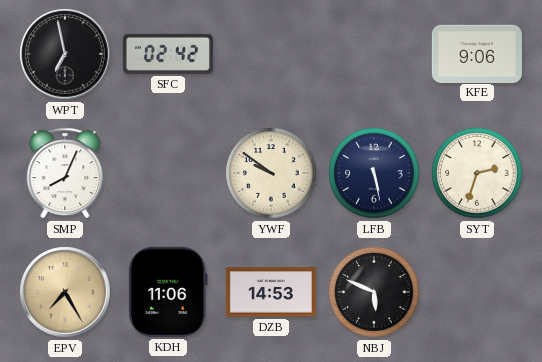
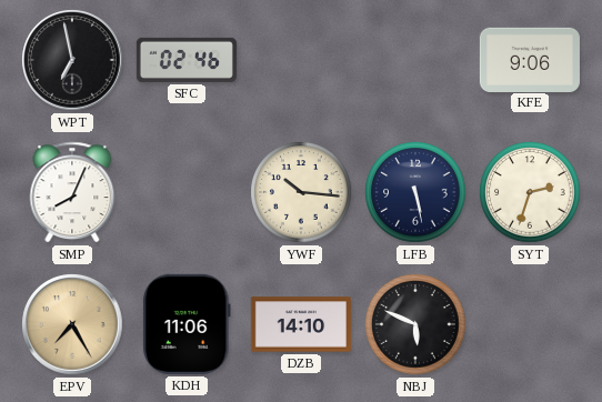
SFC: 02:42 -> 02:46 (187, 60)
YWF: 9:51 -> 10:16 (301, 192)
DZB: 14:53 -> 14:10 (301, 324)
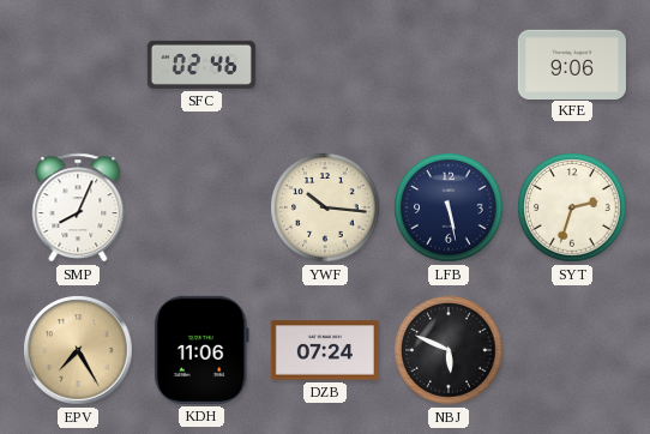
WPT: 6:58 -> none (72, 60)
DZB: 14:10 -> 07:24 (325, 350)
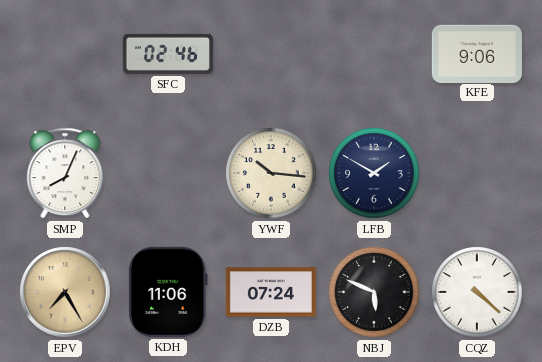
LFB: 5:28 -> 1:50 (374, 173)
SYT: 2:33 -> none (572, 207)
CQZ: none -> 4:22 (477, 292)
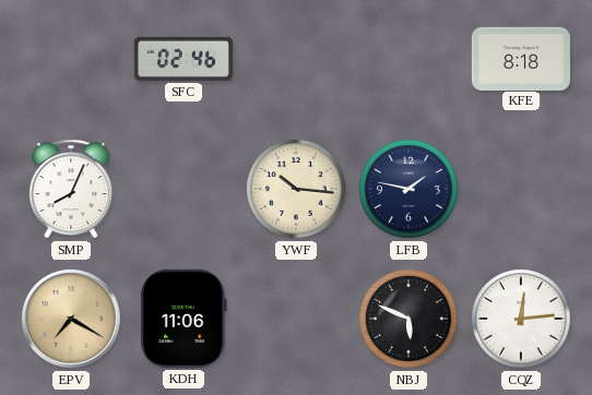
KFE: 9:06 -> 8:18 (521, 58)
LFB: 1:50 -> 1:47 (409, 189)
EPV: 7:25 -> 7:20 (71, 319)
DZB: 07:24 -> none (271, 292)
CQZ: 4:22 -> 12:14 (521, 319)
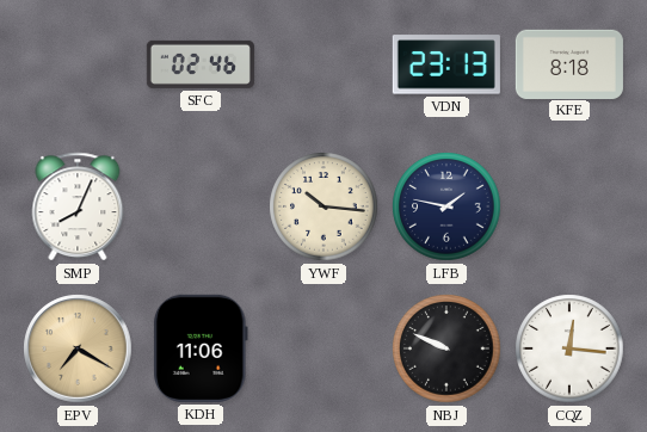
VDN: none -> 23:13 (446, 64)
NBJ: 5:49 -> 9:49 (446, 348)
CQZ: 12:14 -> 12:16 (569, 348)
